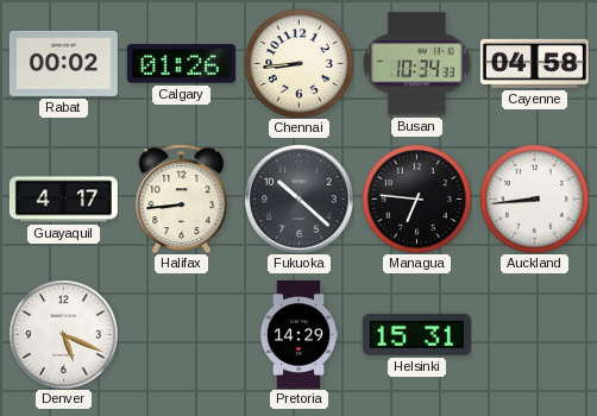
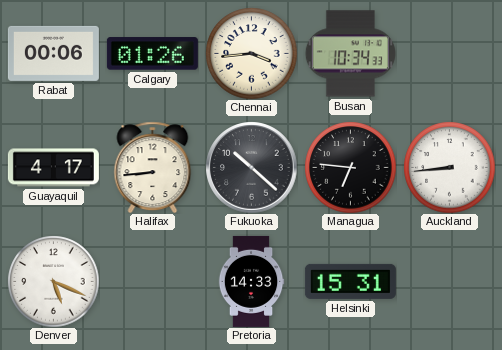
Rabat: 00:02 -> 00:06 (53, 53)
Chennai: 8:44 -> 3:44 (251, 53)
Cayenne: 04:58 -> none (534, 63)
Pretoria: 14:29 -> 14:33 (251, 281)
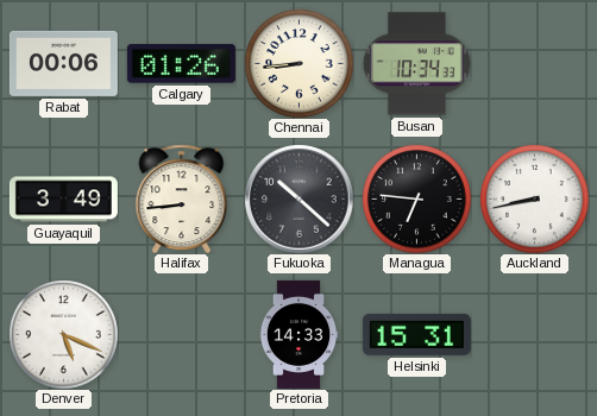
Chennai: 3:44 -> 8:44 (298, 63)
Guayaquil: 4:17 -> 3:49 (63, 200)
Auckland: 8:44 -> 8:43 (534, 198)
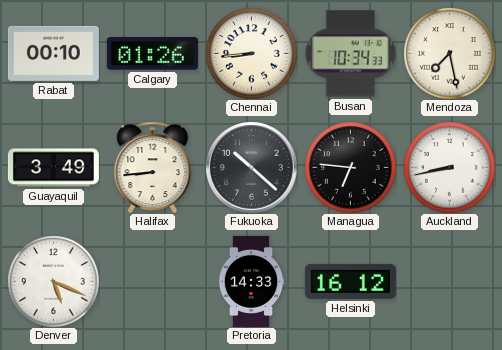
Rabat: 00:06 -> 00:10 (53, 53)
Mendoza: none -> 7:28 (449, 53)
Helsinki: 15:31 -> 16:12 (350, 281)
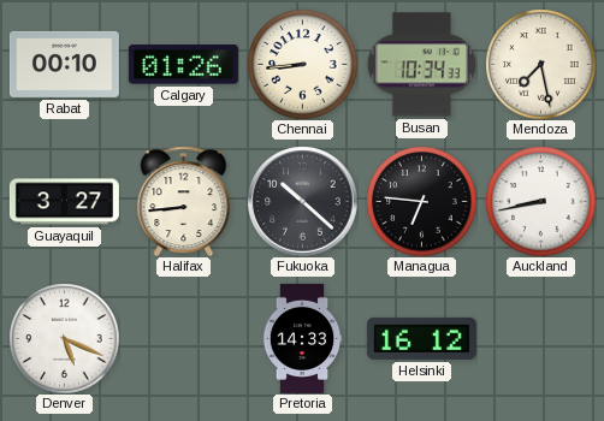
Guayaquil: 3:49 -> 3:27 (64, 202)
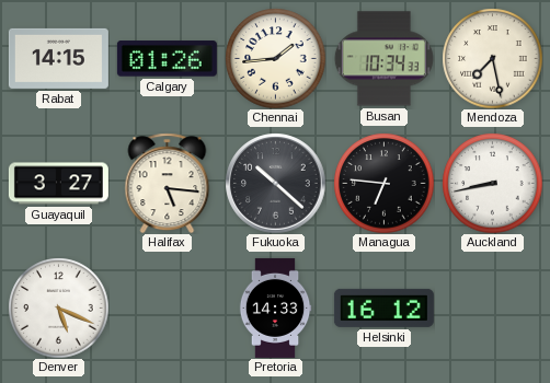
Rabat: 00:10 -> 14:15 (58, 58)
Chennai: 8:44 -> 1:44 (275, 58)
Halifax: 8:44 -> 5:16 (168, 183)
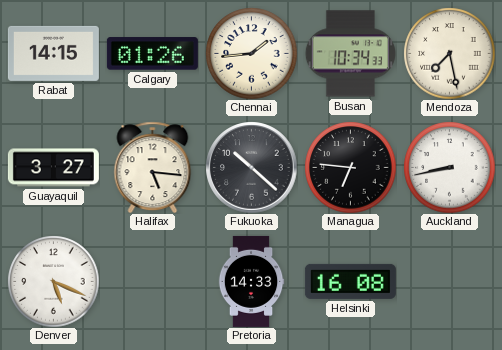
Helsinki: 16:12 -> 16:08 (350, 281)
